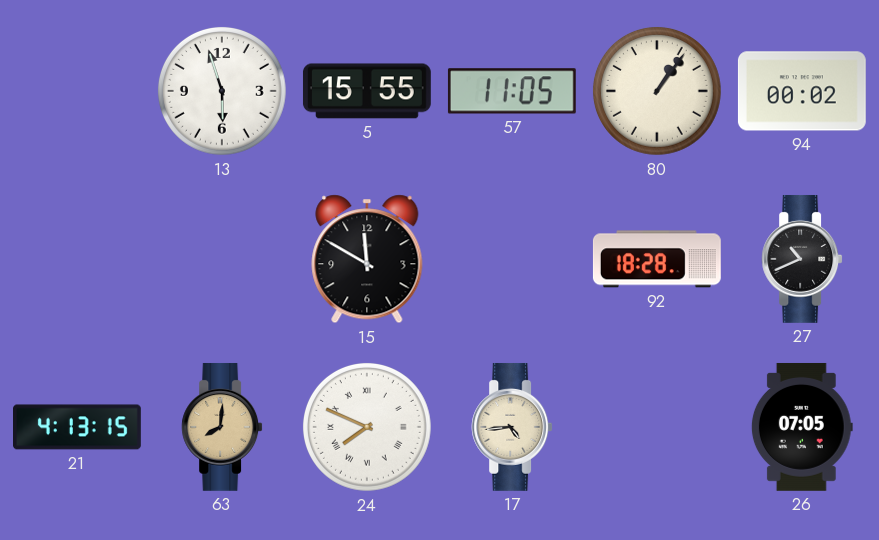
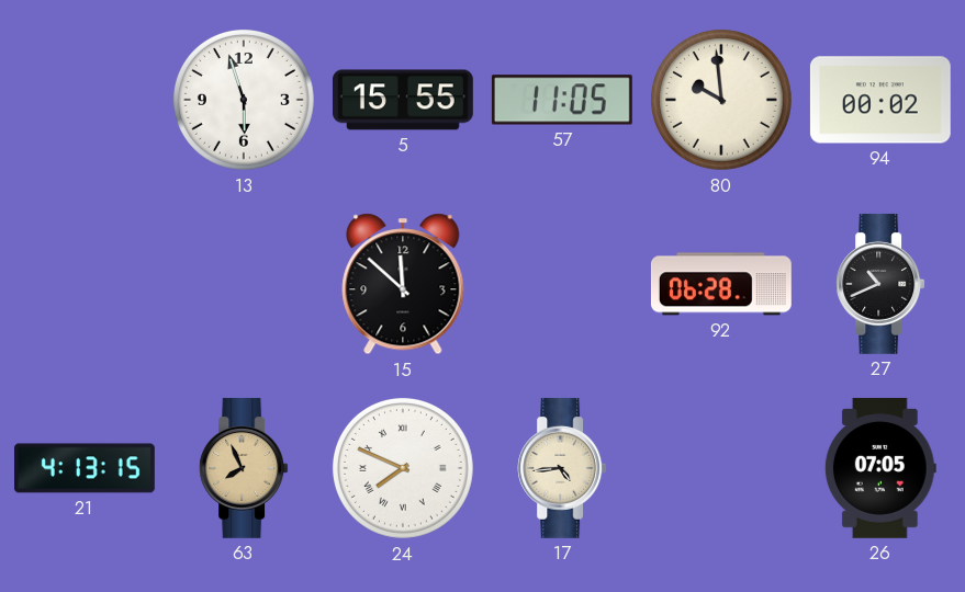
80: 1:06 -> 9:59 (721, 100)
15: 11:50 -> 11:52 (403, 284)
92: 18:28 -> 06:28 (721, 284)
63: 8:01 -> 7:56 (244, 468)
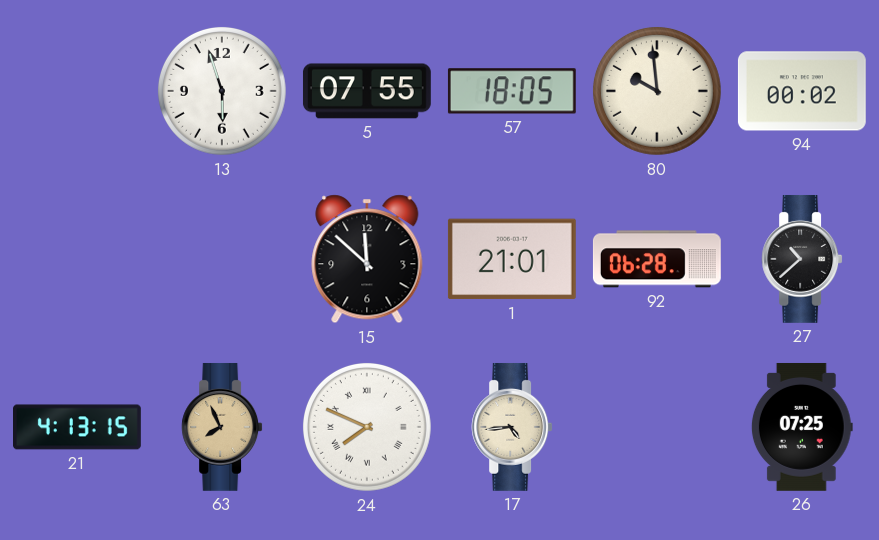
5: 15:55 -> 07:55 (367, 91)
57: 11:05 -> 18:05 (512, 91)
1: none -> 21:01 (512, 259)
27: 10:41 -> 10:38 (802, 259)
26: 07:05 -> 07:25 (802, 427)
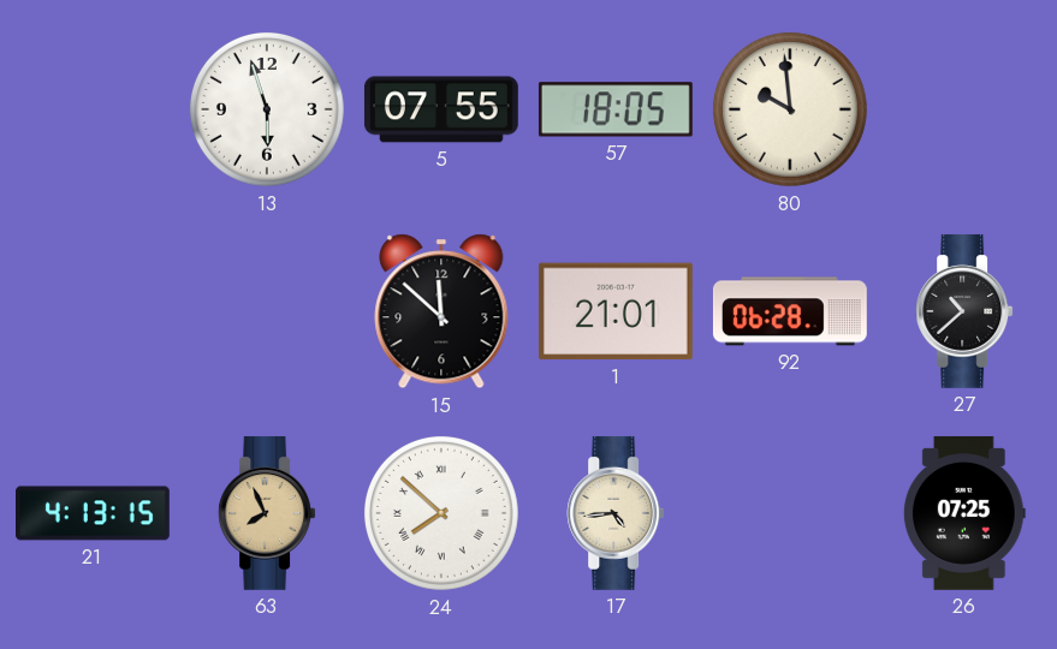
94: 00:02 -> none (802, 91)
24: 7:49 -> 7:52 (441, 513)
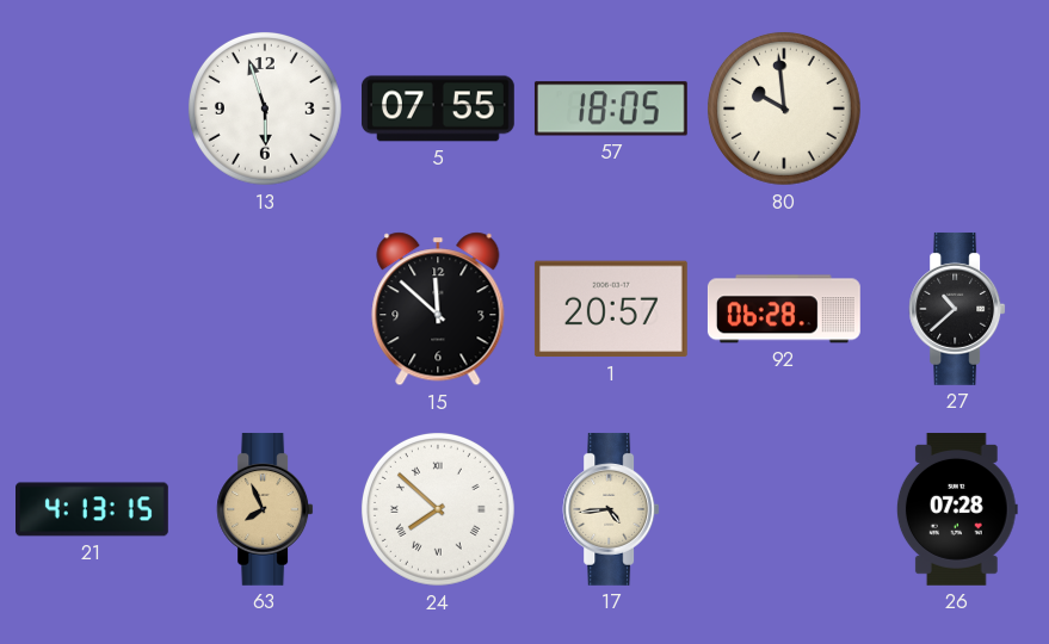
1: 21:01 -> 20:57 (611, 309)
26: 07:25 -> 07:28 (957, 509)
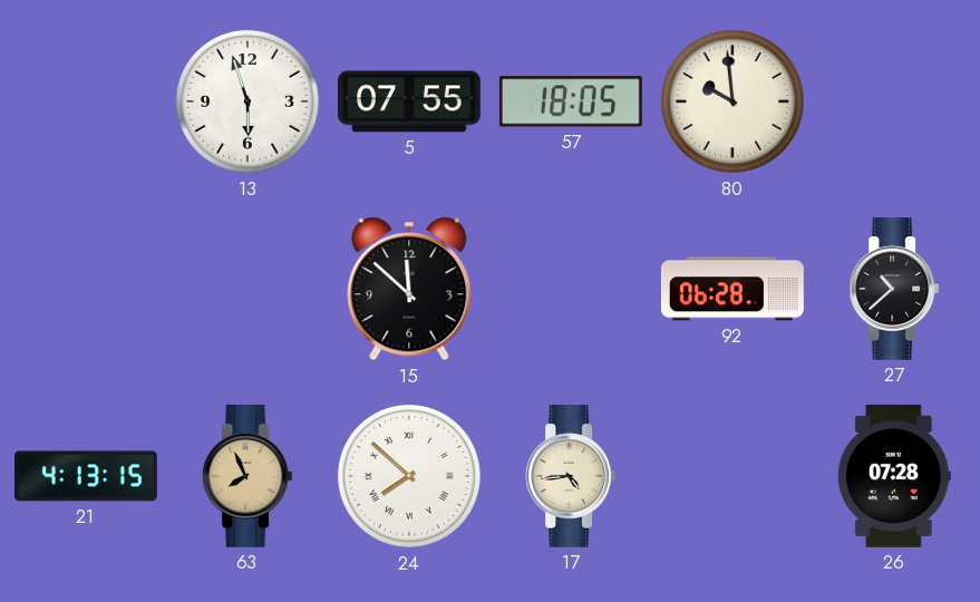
1: 20:57 -> none (611, 309)
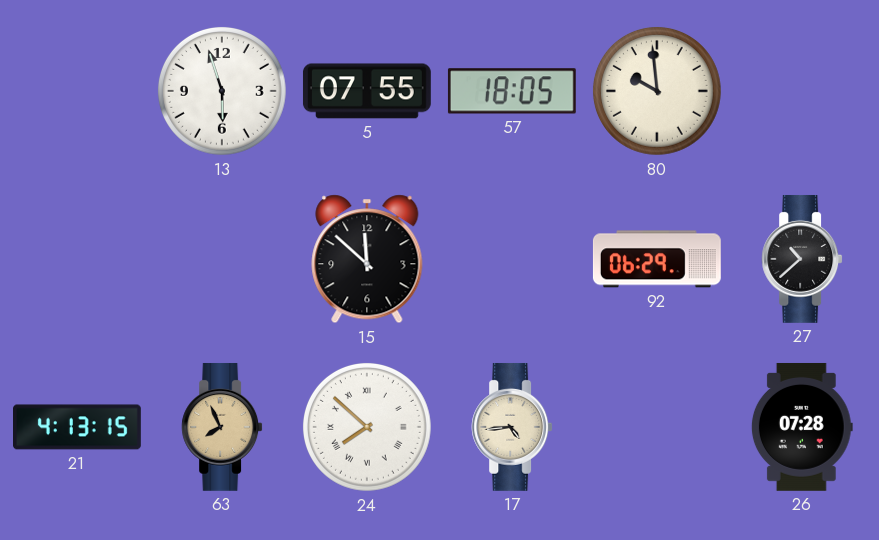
92: 06:28 -> 06:29 (657, 259)
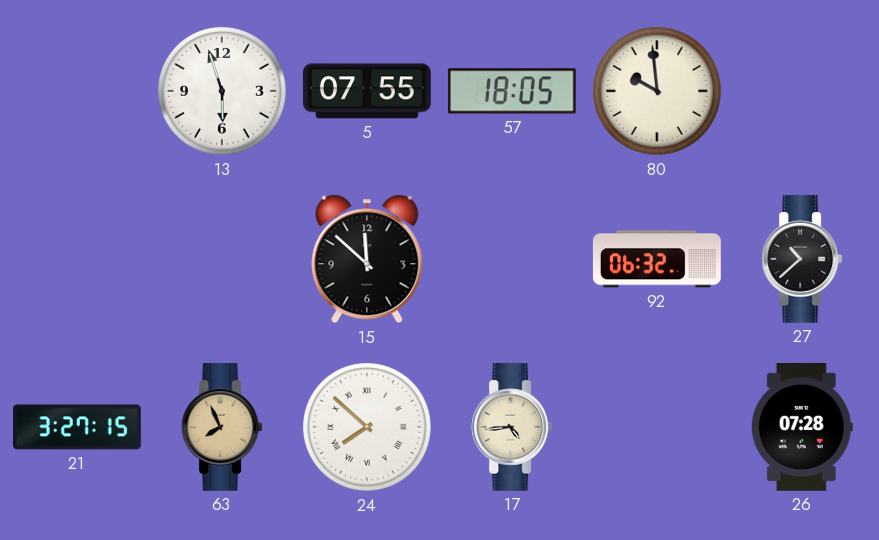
92: 06:29 -> 06:32 (657, 259)
21: 4:13 -> 3:27 (78, 427)
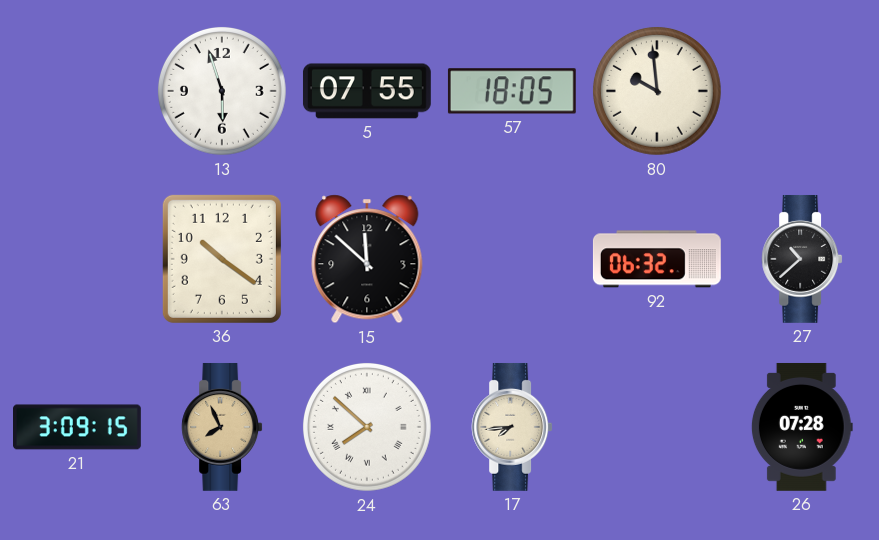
36: none -> 10:21 (222, 259)
21: 3:27 -> 3:09 (78, 427)
17: 4:44 -> 7:44 (512, 427)
